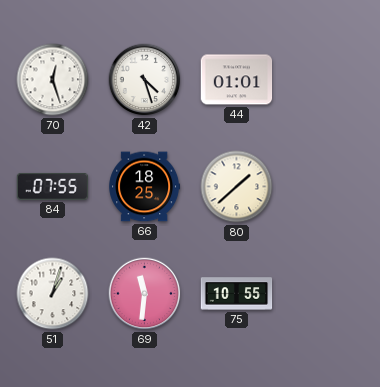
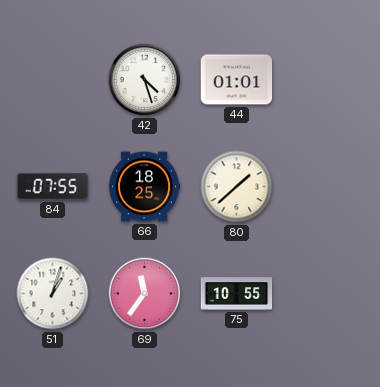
70: 12:27 -> none (53, 80)
69: 11:31 -> 11:36 (145, 294)
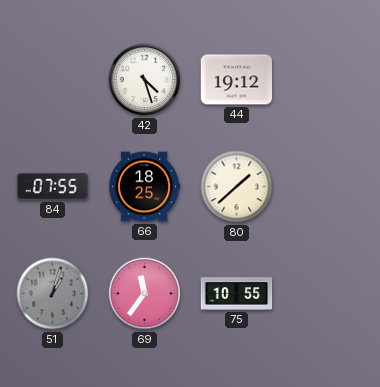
44: 01:01 -> 19:12 (237, 80)
51 dial: white -> grey (53, 294)
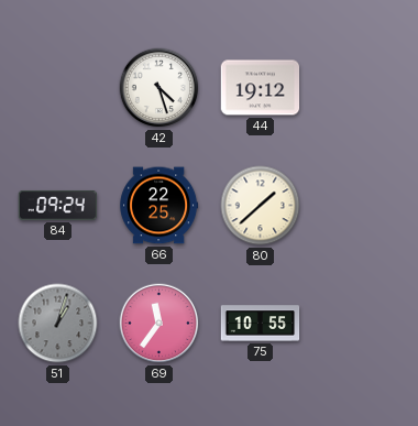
84: 07:55 -> 09:24 (58, 206)
66: 18:25 -> 22:25 (159, 206)
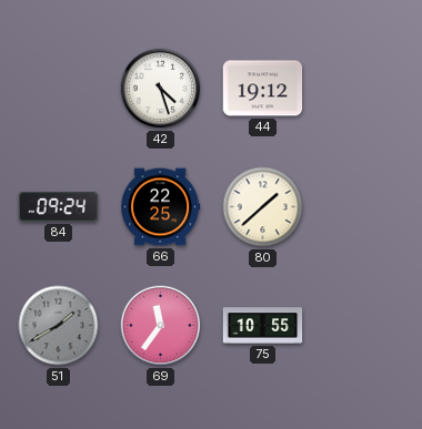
51: 1:03 -> 1:40 (59, 326)
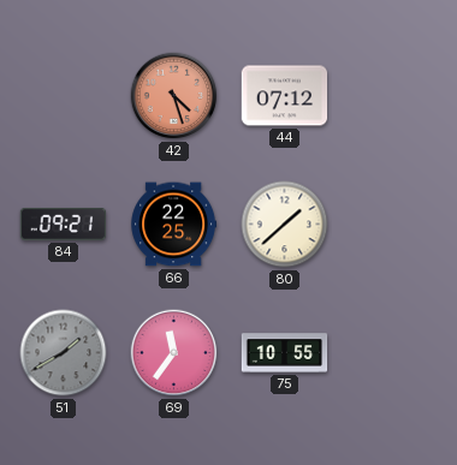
42 dial: white -> salmon (174, 96)
44: 19:12 -> 07:12 (285, 96)
84: 09:24 -> 09:21 (64, 225)
